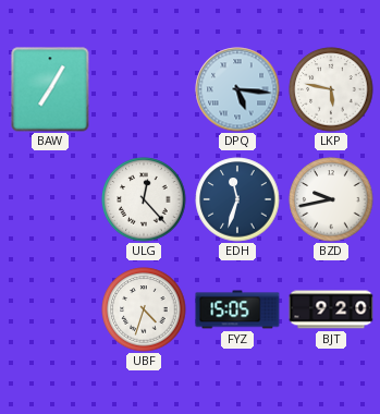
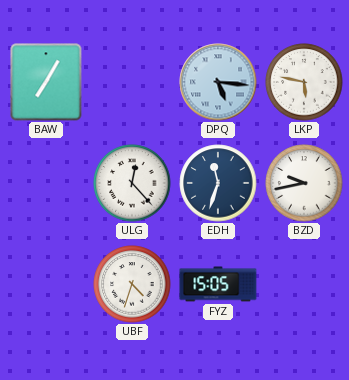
BJT: 9:20 -> none (331, 309)
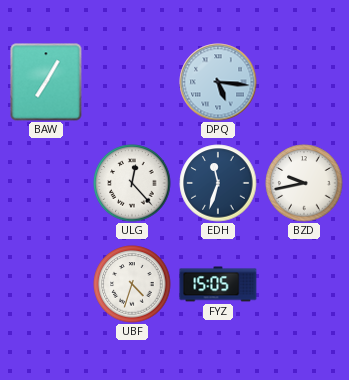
LKP: 5:47 -> none (304, 82)
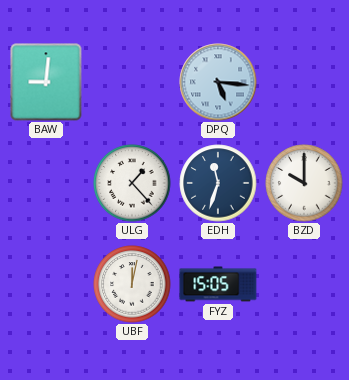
BAW: 7:05 -> 9:01 (46, 82)
ULG: 12:23 -> 1:23 (132, 183)
BZD: 9:43 -> 10:00 (304, 183)
UBF: 4:33 -> 12:02 (132, 284)
